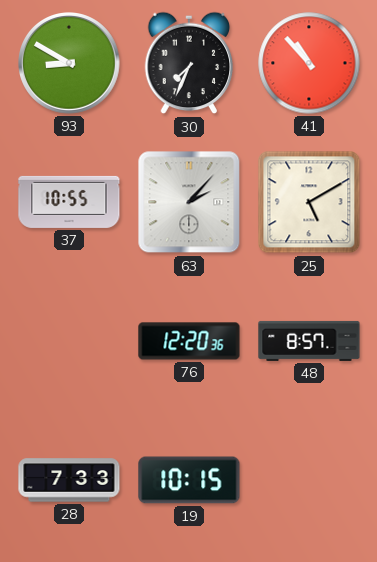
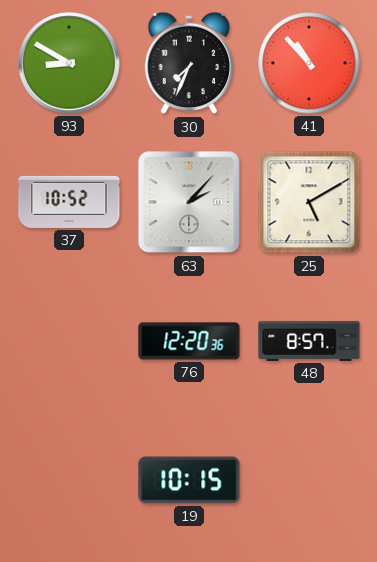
37: 10:55 -> 10:52 (69, 202)
28: 7:33 -> none (69, 480)
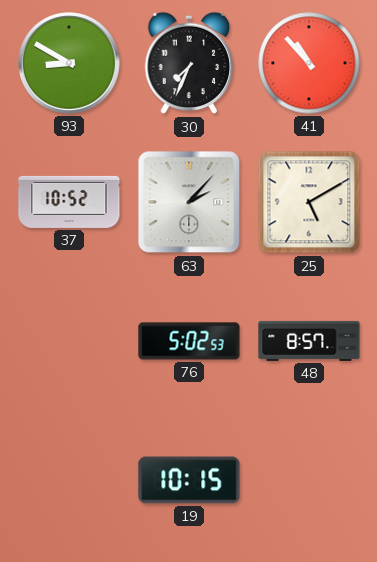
76: 12:20 -> 5:02 (189, 341)
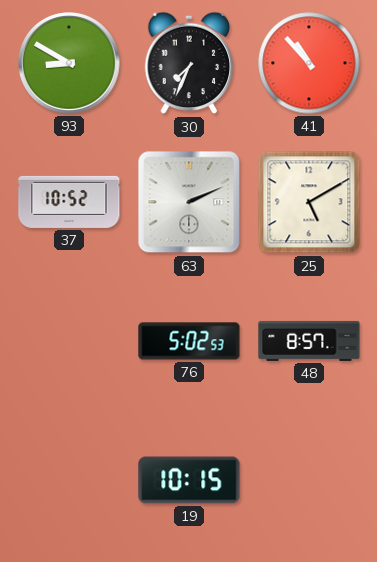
63: 2:07 -> 2:11 (189, 202)
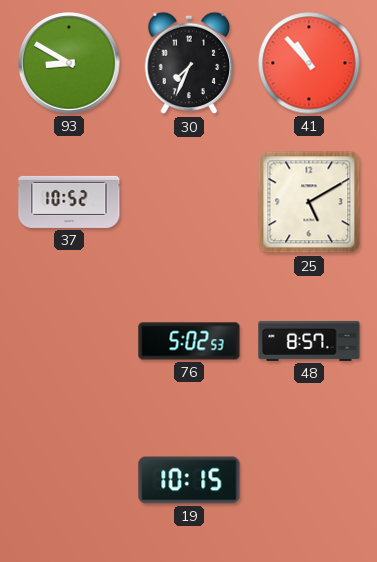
63: 2:11 -> none (189, 202)
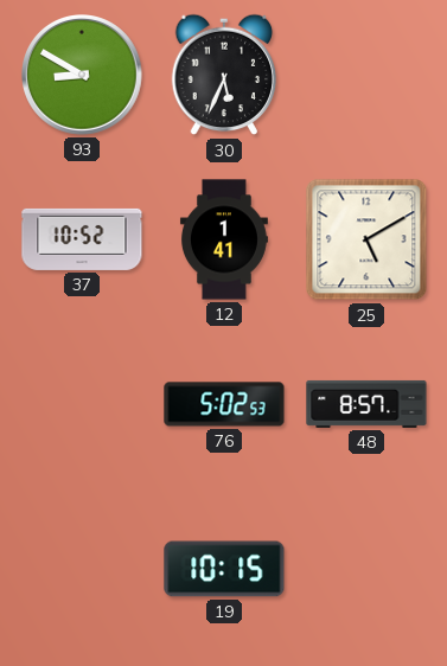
30: 7:34 -> 5:34 (224, 75)
41: 10:53 -> none (309, 63)
12: none -> 1:41 (224, 239)
